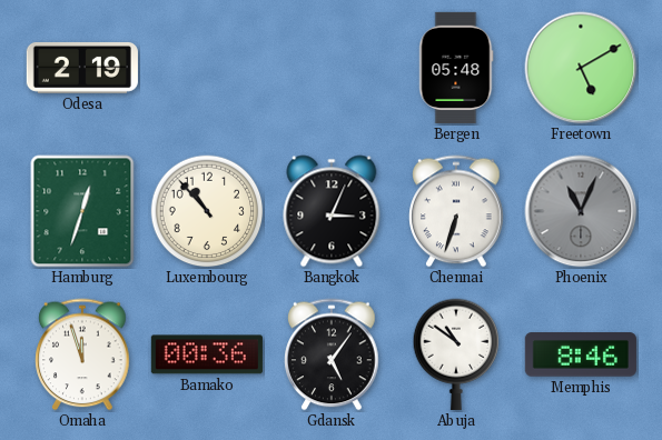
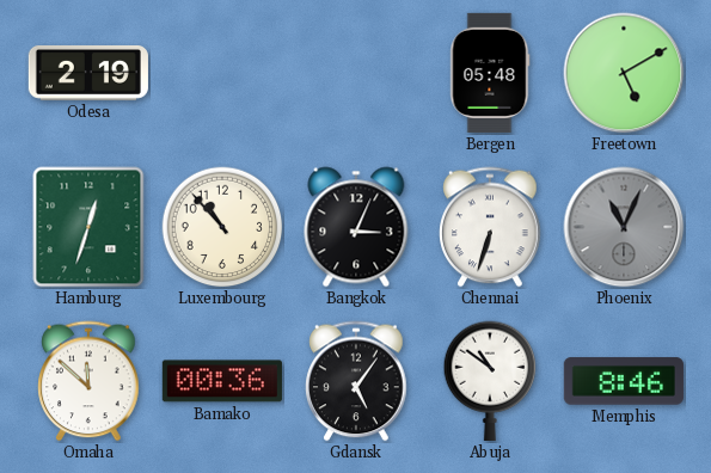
Omaha: 11:57 -> 11:52 (88, 381)
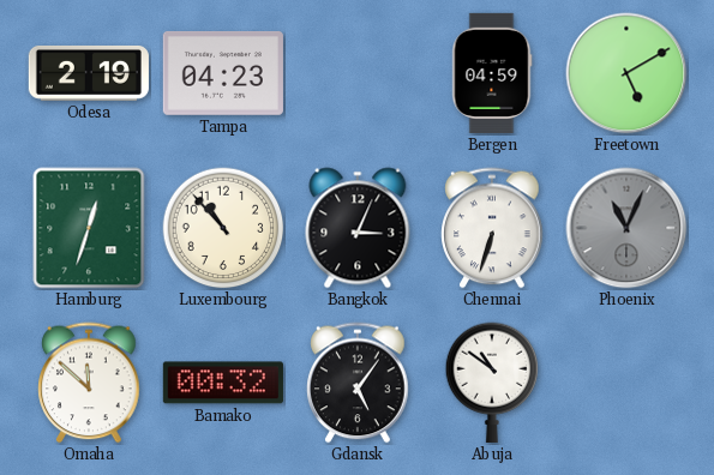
Tampa: none -> 04:23 (223, 73)
Bergen: 05:48 -> 04:59 (492, 73)
Bamako: 00:36 -> 00:32 (223, 383)
Memphis: 8:46 -> none (624, 381)
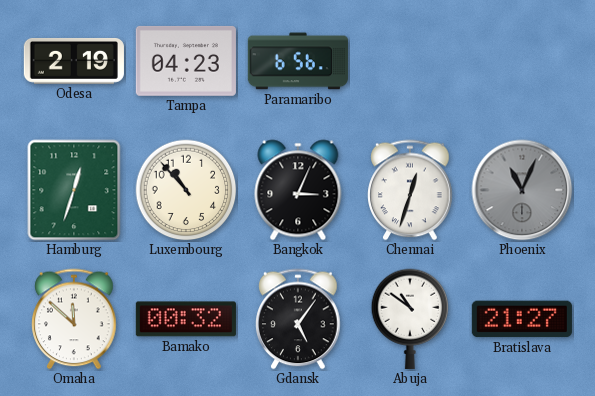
Paramaribo: none -> 6:56 (298, 61)
Bergen: 04:59 -> none (492, 73)
Freetown: 5:10 -> none (626, 73)
Chennai: 6:33 -> 12:33 (410, 190)
Bratislava: none -> 21:27 (522, 319)
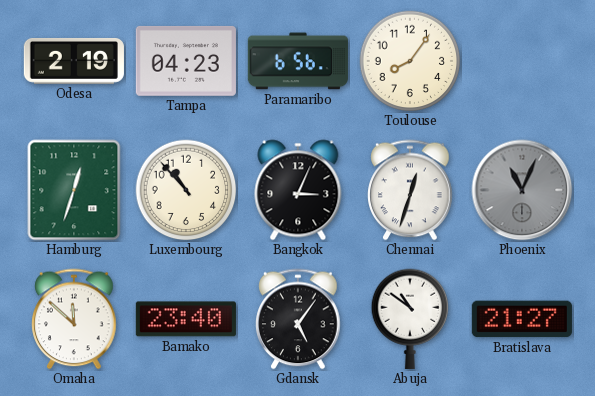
Toulouse: none -> 8:06 (410, 61)
Bamako: 00:32 -> 23:40 (186, 319)
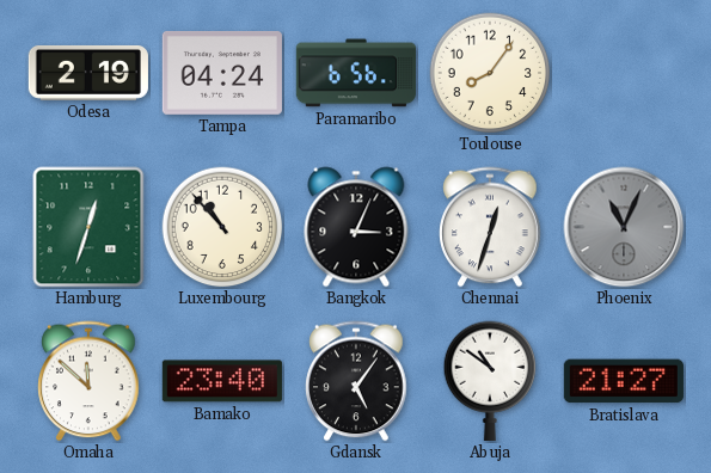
Tampa: 04:23 -> 04:24 (222, 73)
